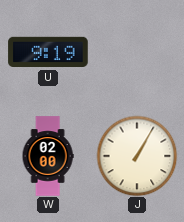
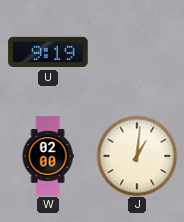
J: 1:05 -> 1:01 (137, 156)
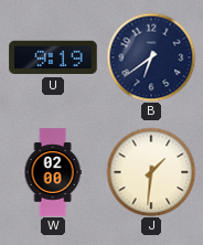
B: none -> 6:39 (151, 57)
J: 1:01 -> 1:31 (151, 172)
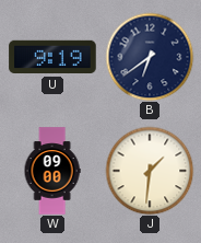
W: 02:00 -> 09:00 (52, 171)
